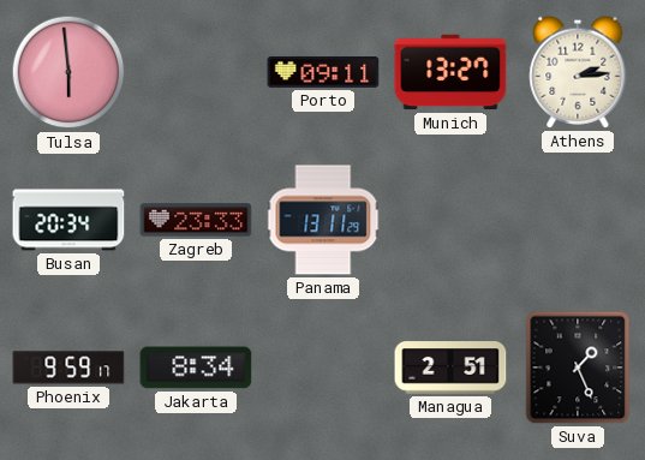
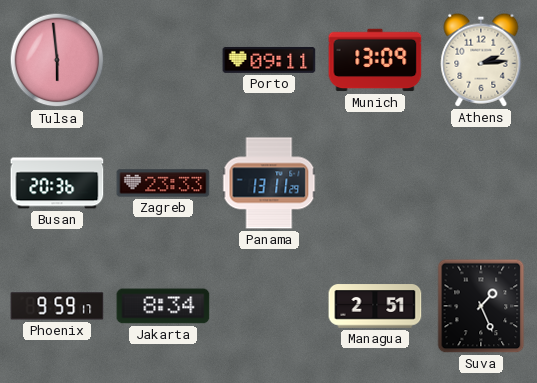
Munich: 13:27 -> 13:09 (375, 60)
Busan: 20:34 -> 20:36 (57, 183)
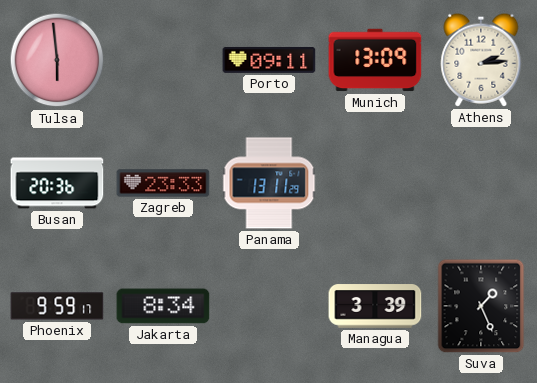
Managua: 2:51 -> 3:39 (375, 306)
